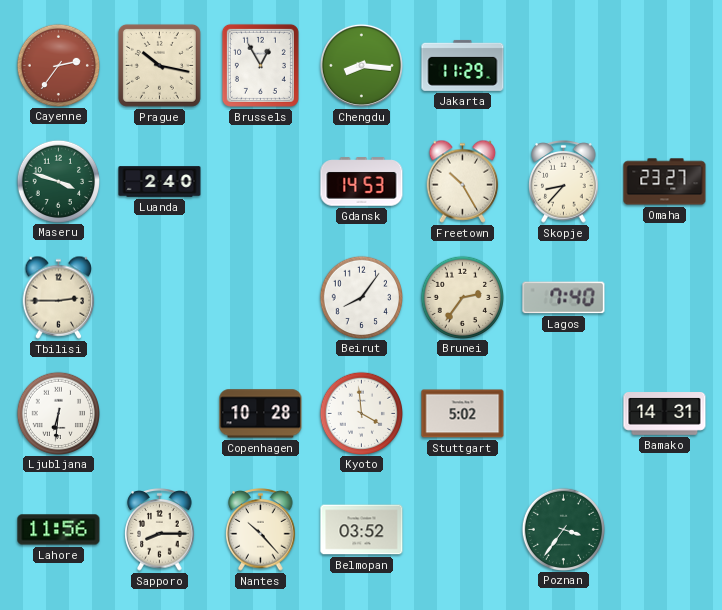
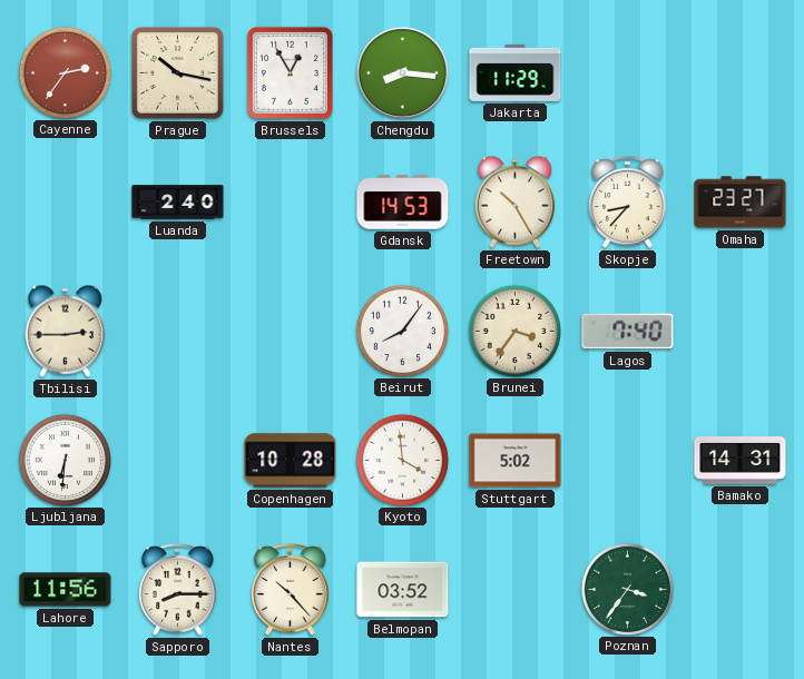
Maseru: 3:48 -> none (58, 181)
Brunei: 2:36 -> 3:36 (514, 331)
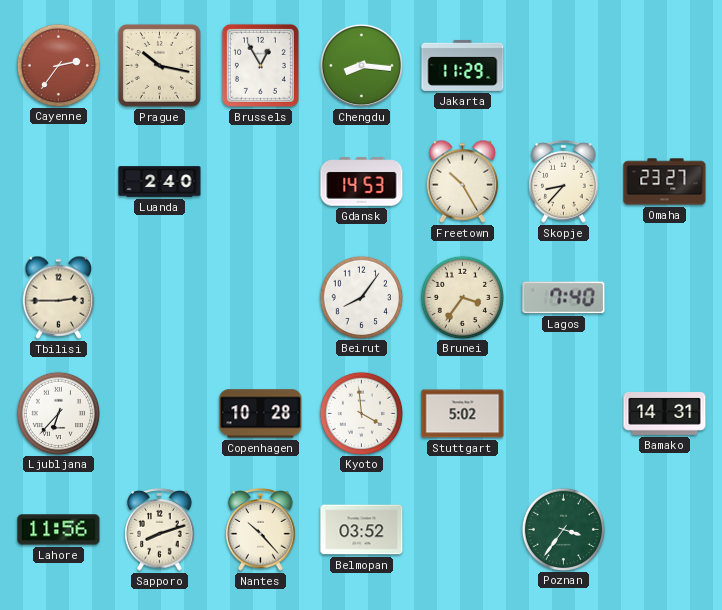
Ljubljana: 6:31 -> 6:37 (58, 413)
Sapporo: 8:15 -> 8:12 (160, 530)
